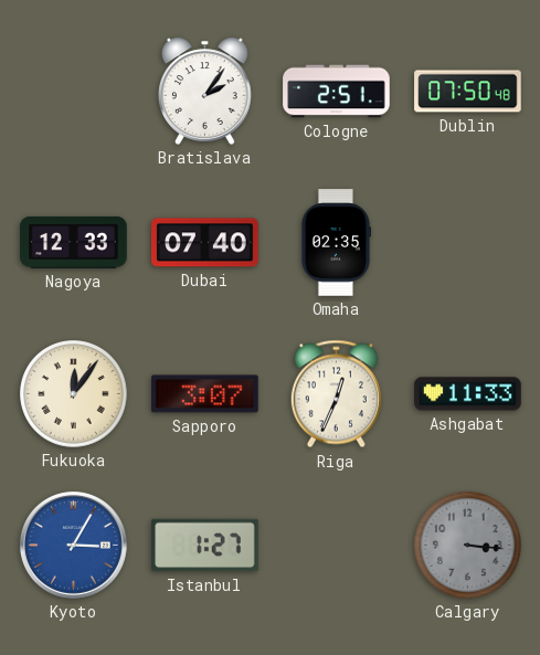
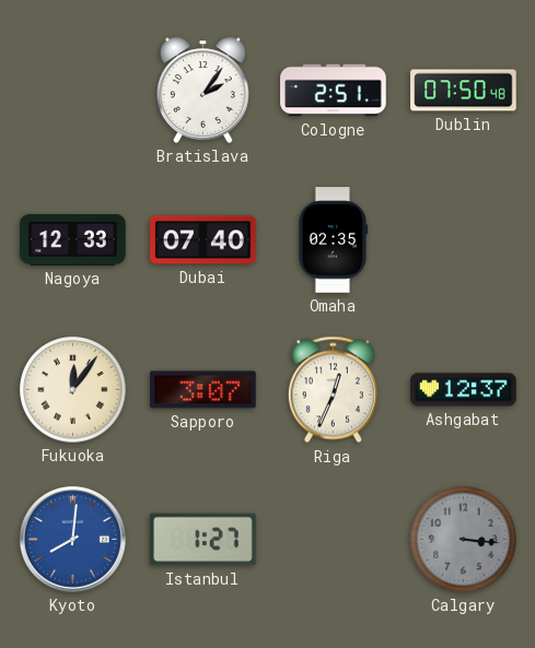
Ashgabat: 11:33 -> 12:37 (464, 390)
Kyoto: 3:05 -> 8:01 (72, 539)
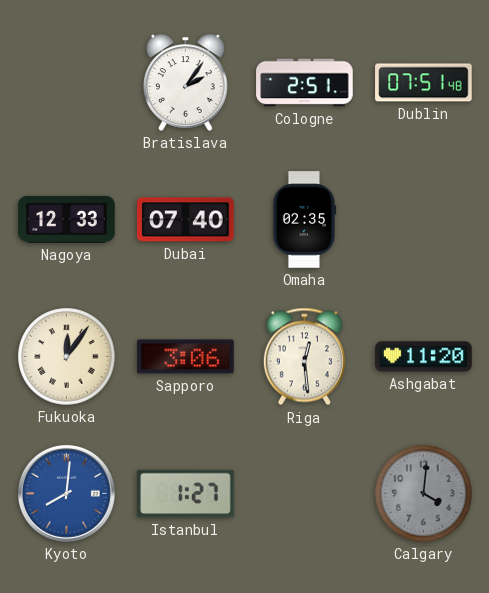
Dublin: 07:50 -> 07:51 (424, 83)
Sapporo: 3:07 -> 3:06 (186, 357)
Riga: 12:34 -> 12:29 (304, 357)
Ashgabat: 12:37 -> 11:20 (424, 357)
Calgary: 3:16 -> 4:01 (424, 494)
